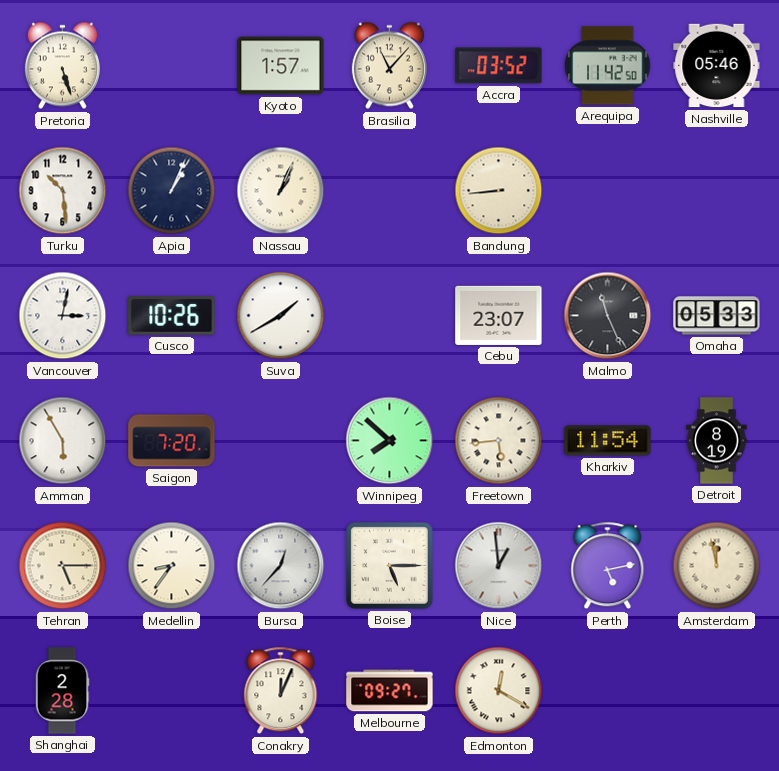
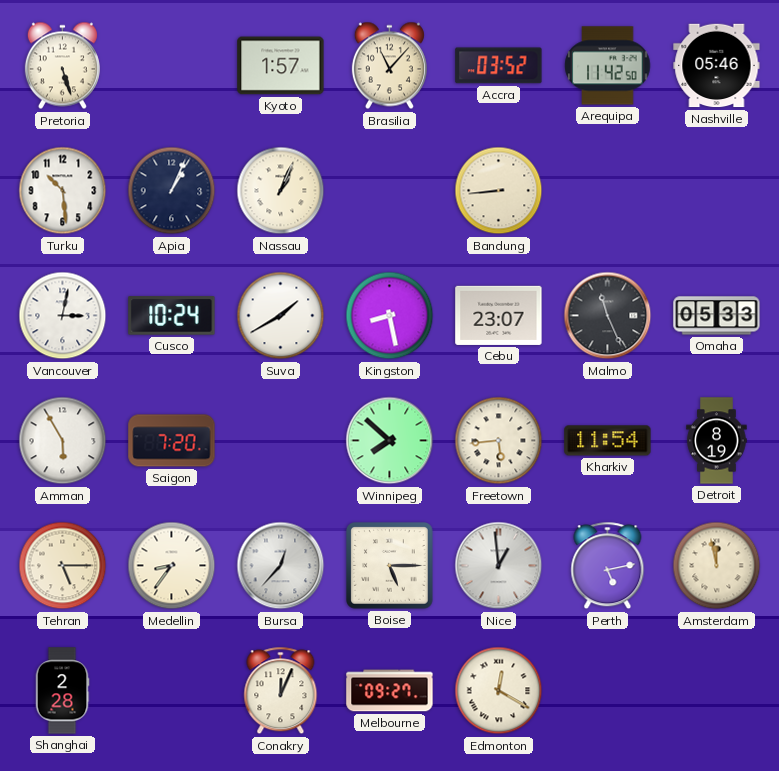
Cusco: 10:26 -> 10:24 (172, 316)
Kingston: none -> 8:28 (390, 316)
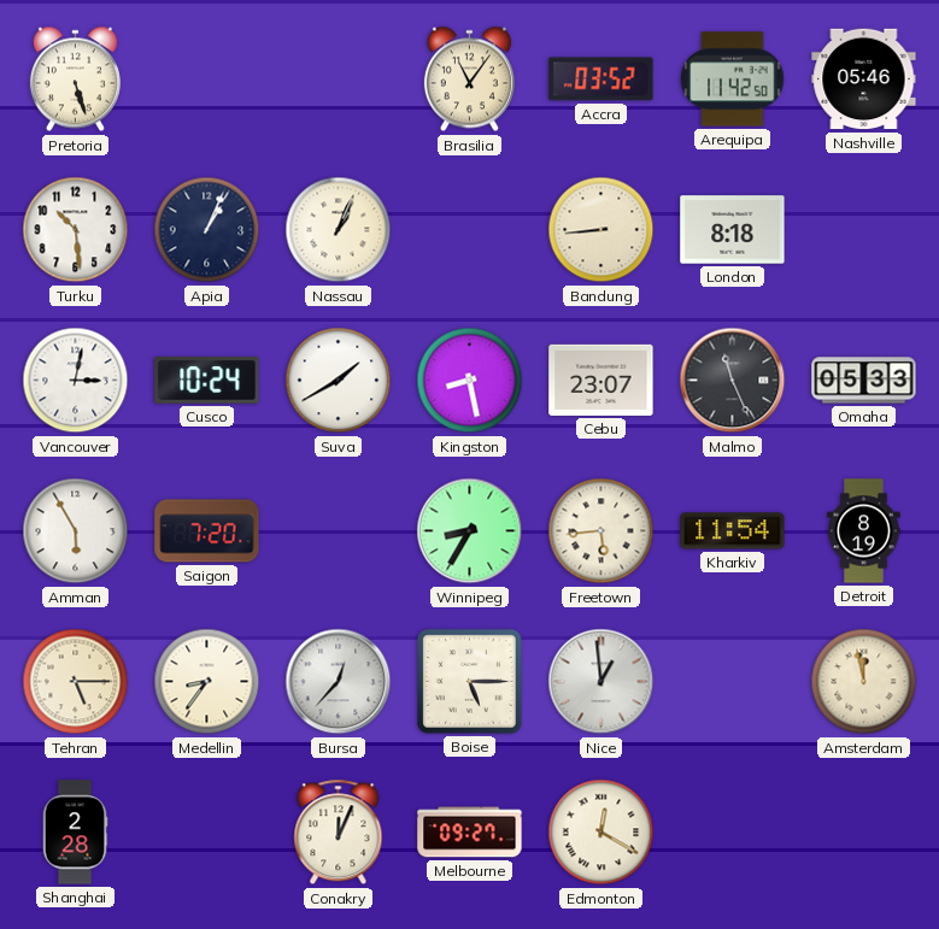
Kyoto: 1:57 -> none (281, 66)
Brasilia: 11:07 -> 11:06 (469, 80)
London: none -> 8:18 (733, 230)
Winnipeg: 7:52 -> 8:35 (470, 531)
Perth: 5:13 -> none (608, 566)
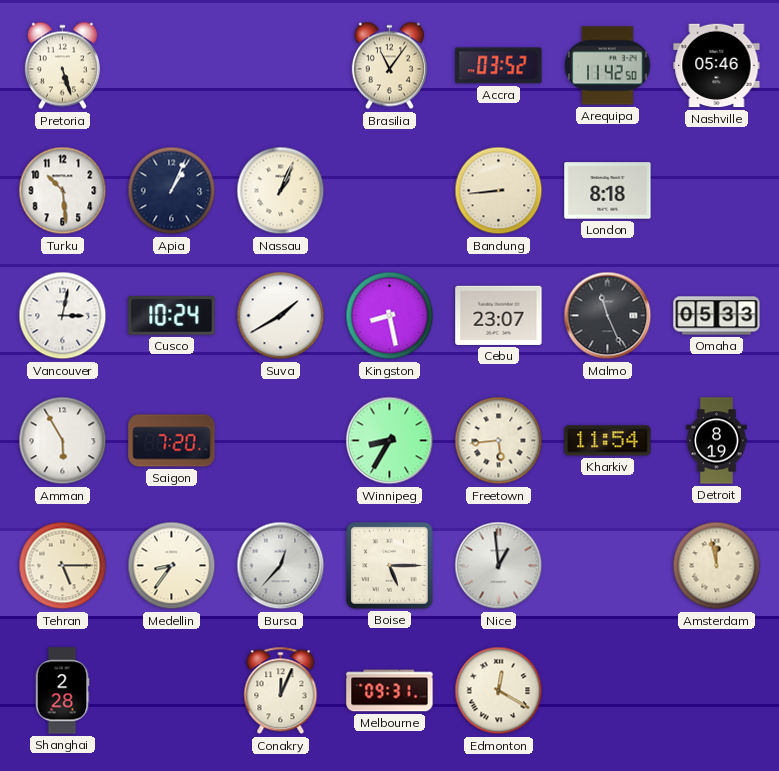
Melbourne: 09:27 -> 09:31 (390, 691)
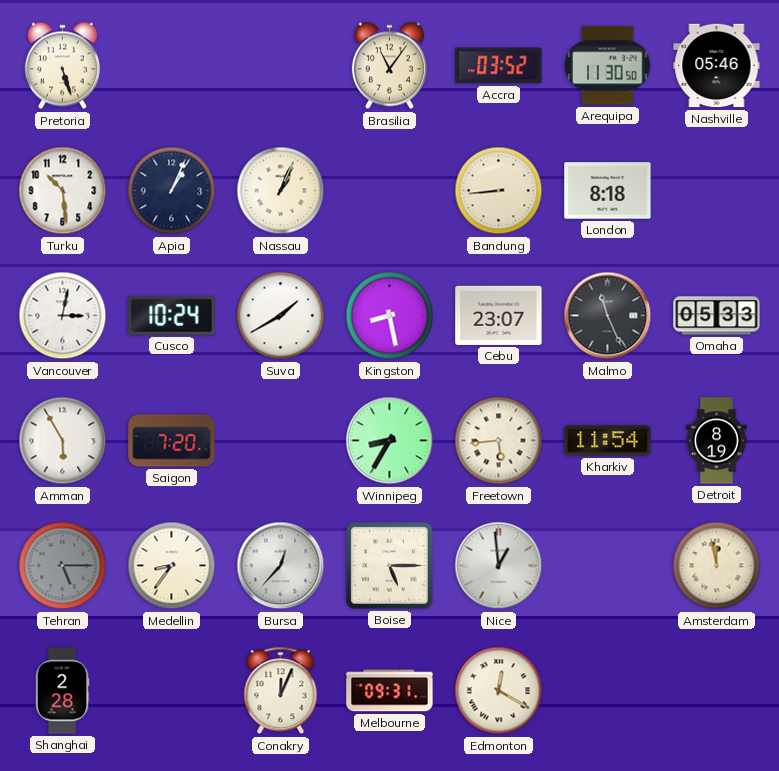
Arequipa: 11:42 -> 11:30 (608, 66)
Tehran dial: cream -> grey (63, 566)
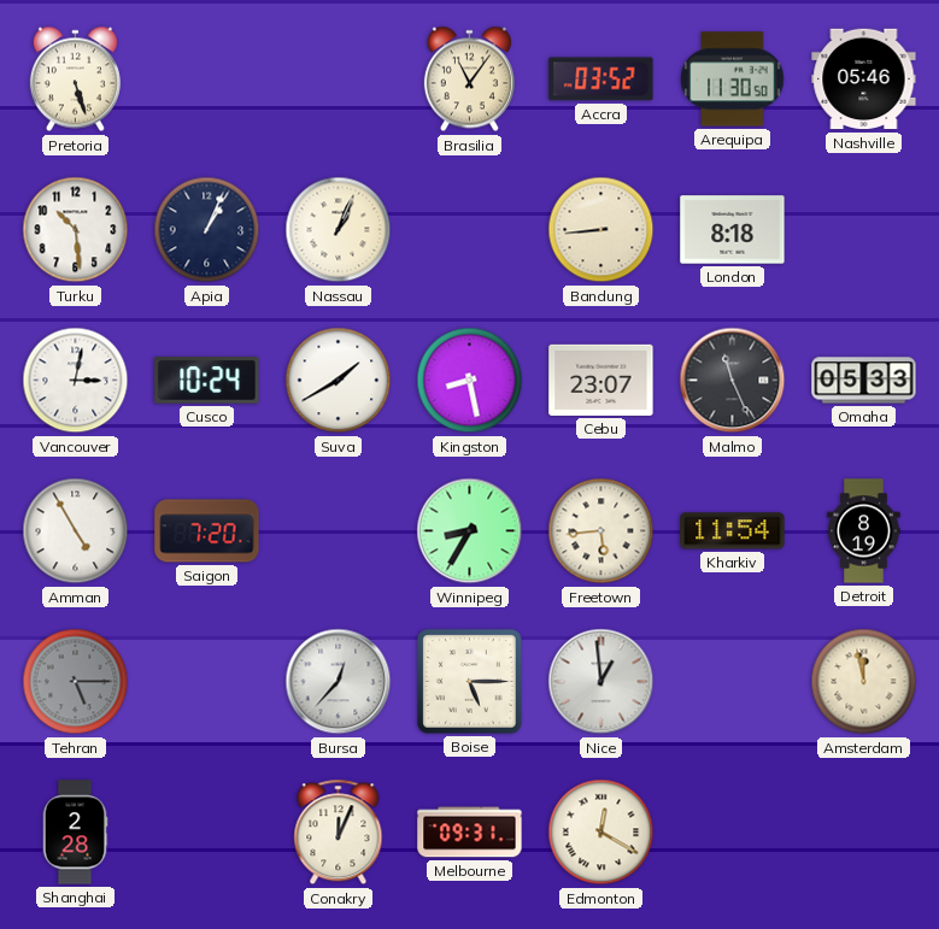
Amman: 5:55 -> 4:55 (76, 531)
Medellin: 8:36 -> none (172, 566)
